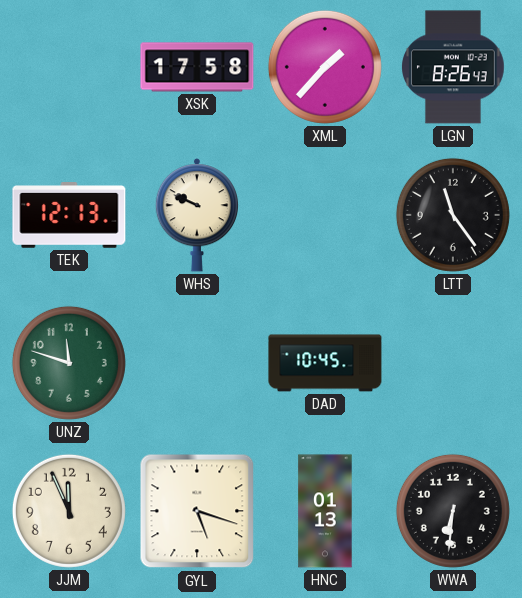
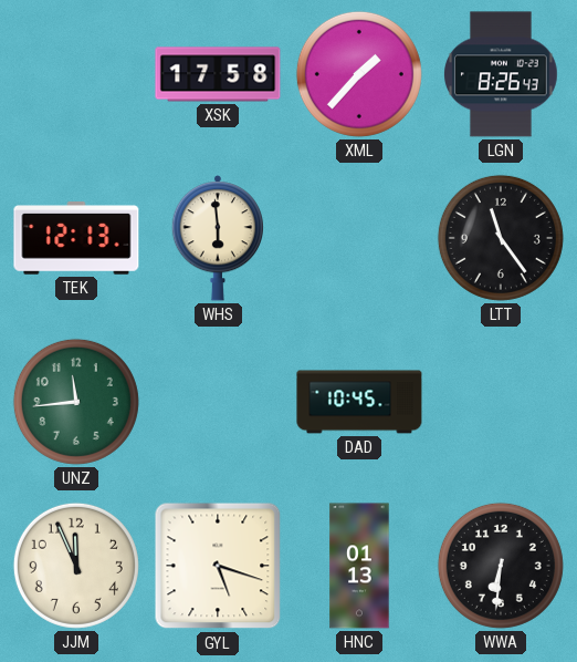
WHS: 9:49 -> 5:59 (217, 238)
UNZ: 11:48 -> 11:44 (76, 402)
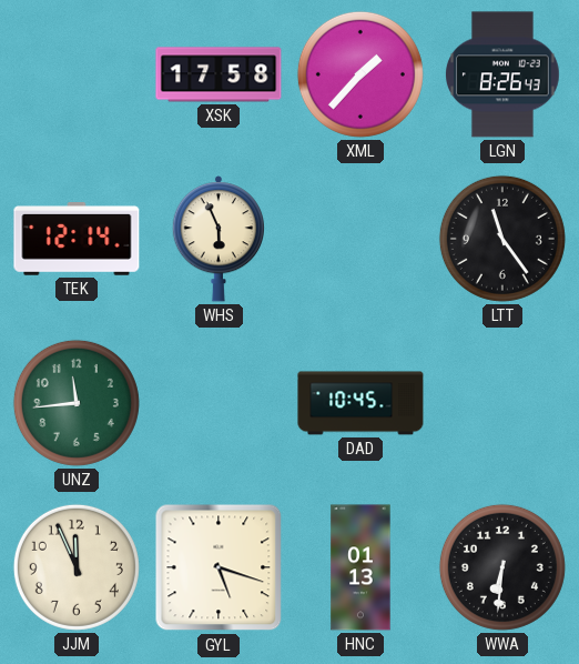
TEK: 12:13 -> 12:14 (77, 239)
WHS: 5:59 -> 5:56 (217, 239)
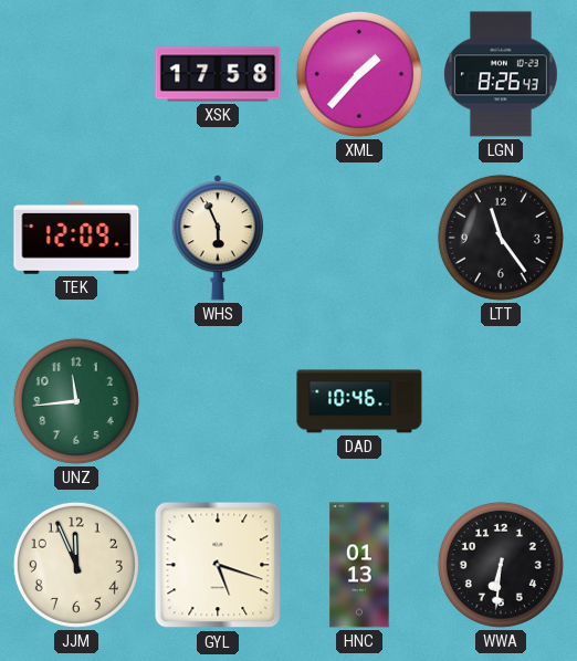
TEK: 12:14 -> 12:09 (76, 238)
DAD: 10:45 -> 10:46 (359, 401)
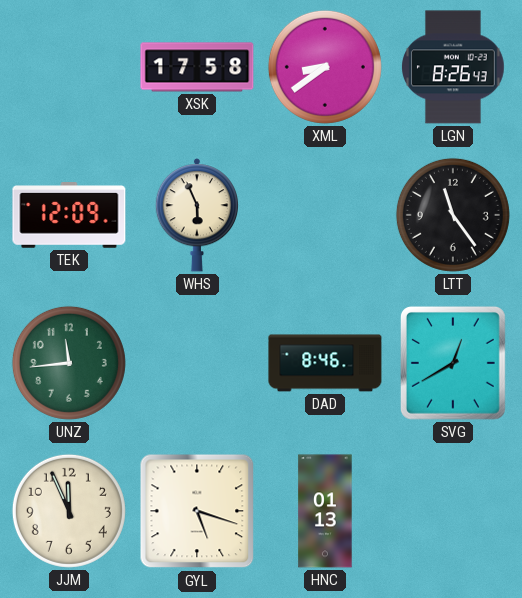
XML: 1:37 -> 8:39 (325, 67)
DAD: 10:46 -> 8:46 (325, 363)
SVG: none -> 12:40 (453, 363)
WWA: 6:31 -> none (501, 565)
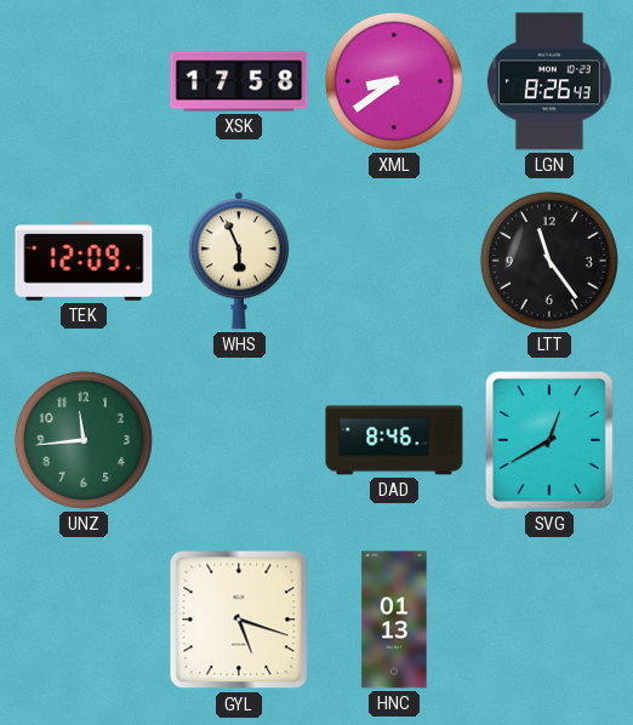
JJM: 11:56 -> none (69, 511)
